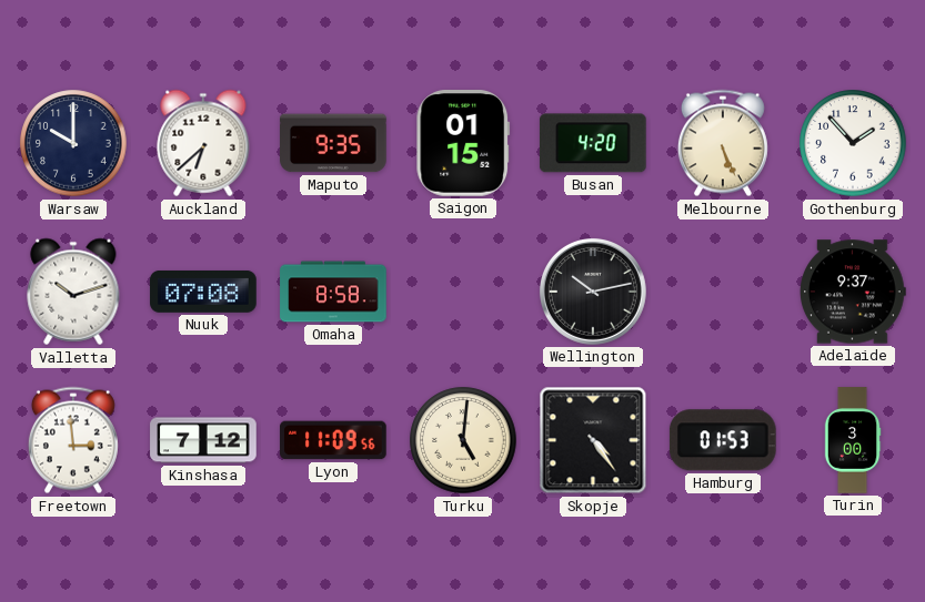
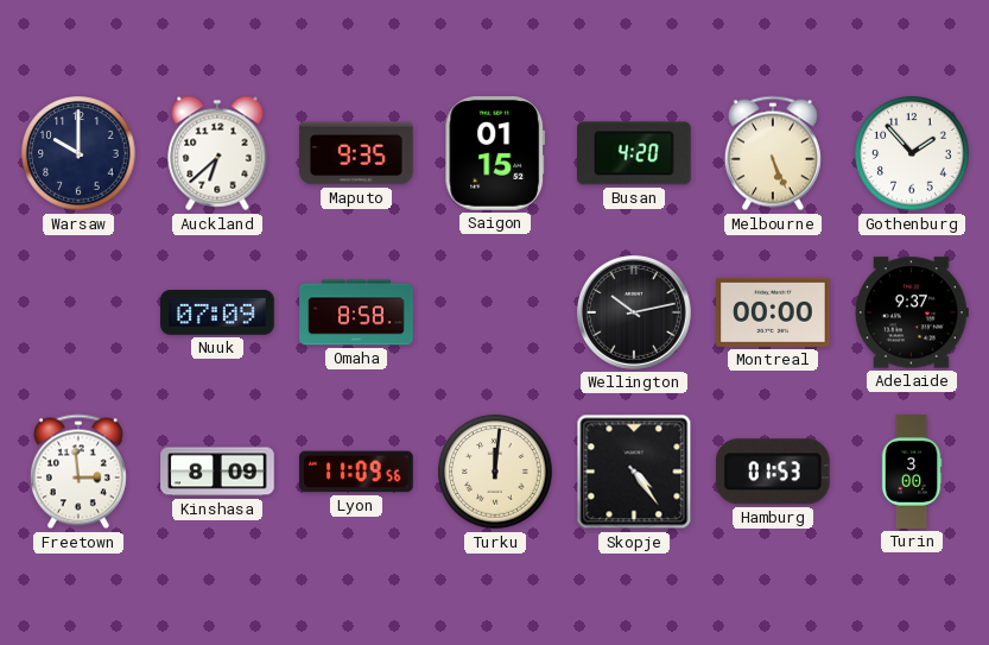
Valletta: 10:12 -> none (73, 292)
Nuuk: 07:08 -> 07:09 (217, 312)
Montreal: none -> 00:00 (773, 312)
Kinshasa: 7:12 -> 8:09 (217, 472)
Turku: 5:01 -> 12:01 (495, 472)
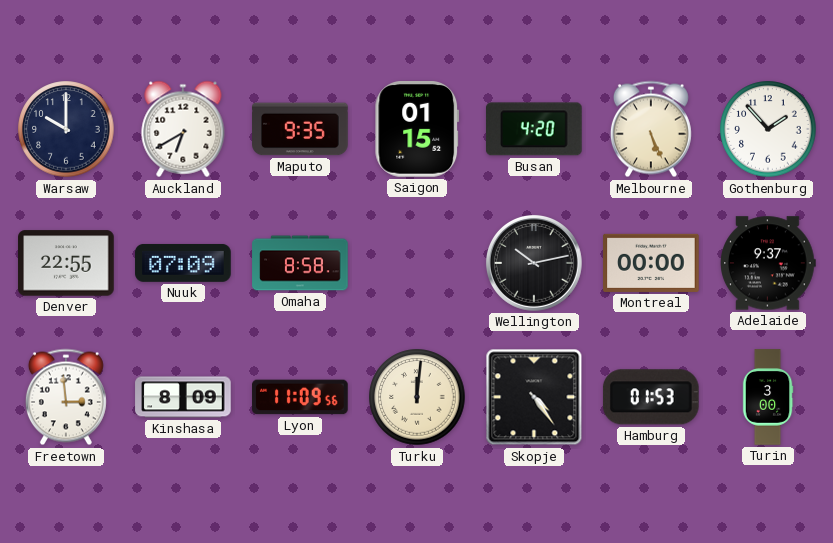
Auckland: 6:38 -> 6:40 (183, 129)
Denver: none -> 22:55 (66, 263)
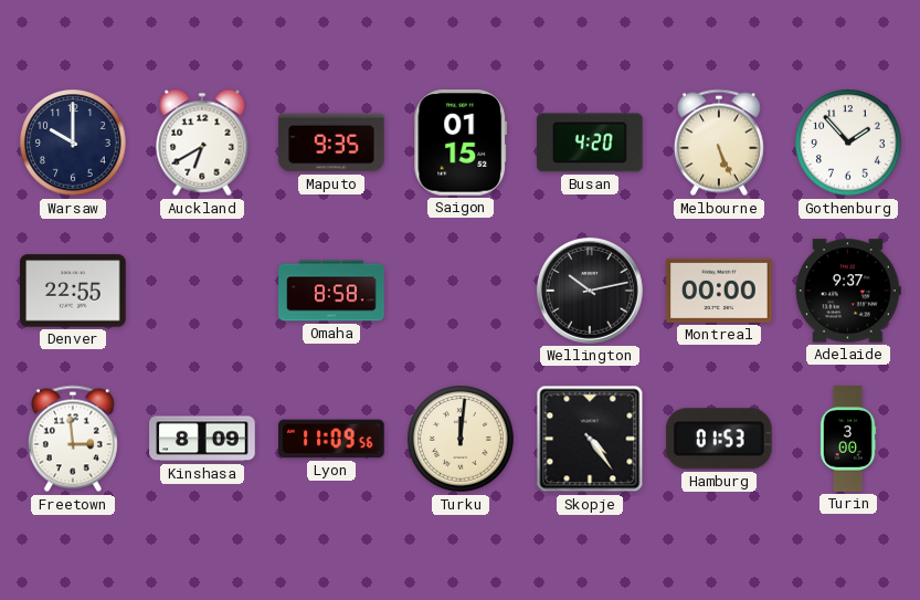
Nuuk: 07:09 -> none (183, 263)
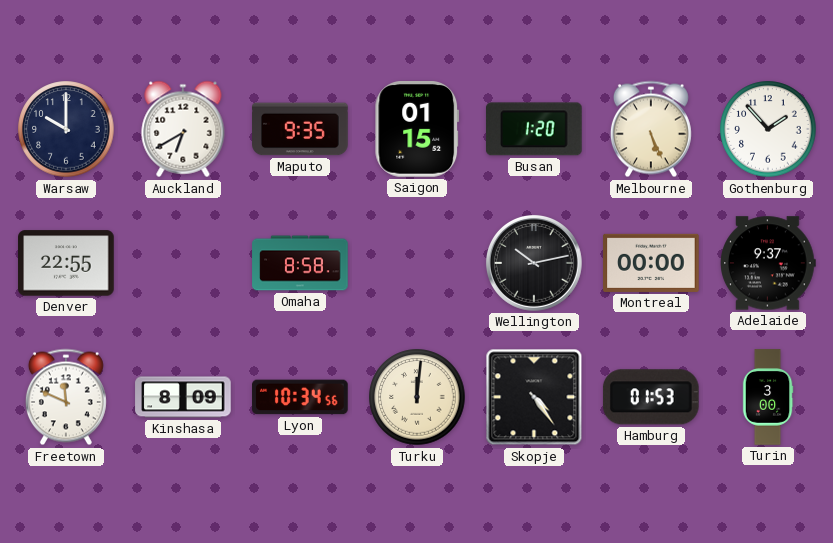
Busan: 4:20 -> 1:20 (534, 129)
Freetown: 2:59 -> 11:49 (66, 397)
Lyon: 11:09 -> 10:34 (300, 397)
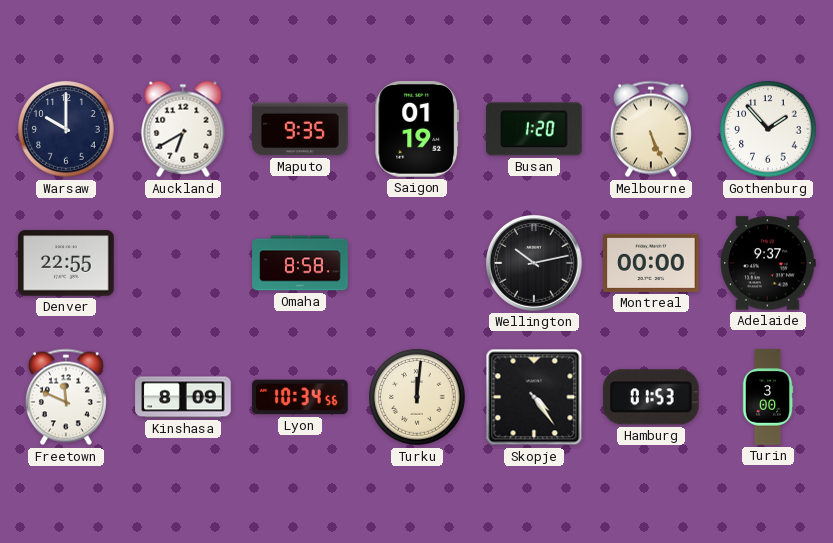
Saigon: 01:15 -> 01:19 (417, 130)
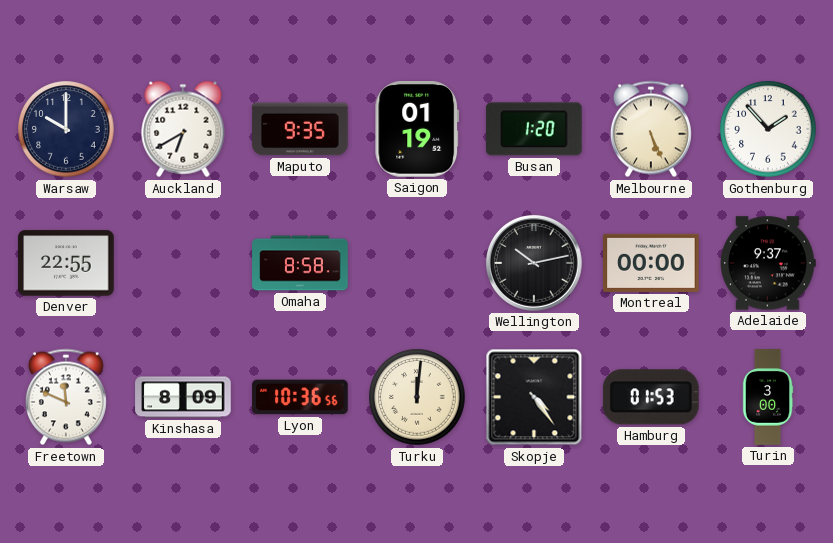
Lyon: 10:34 -> 10:36 (300, 397)
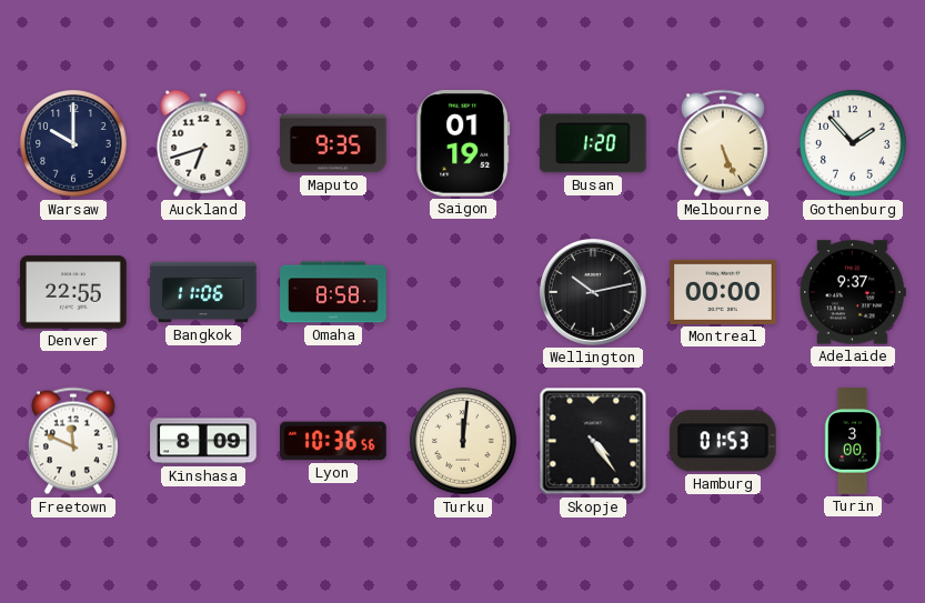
Auckland: 6:40 -> 6:42 (203, 143)
Bangkok: none -> 11:06 (203, 292)
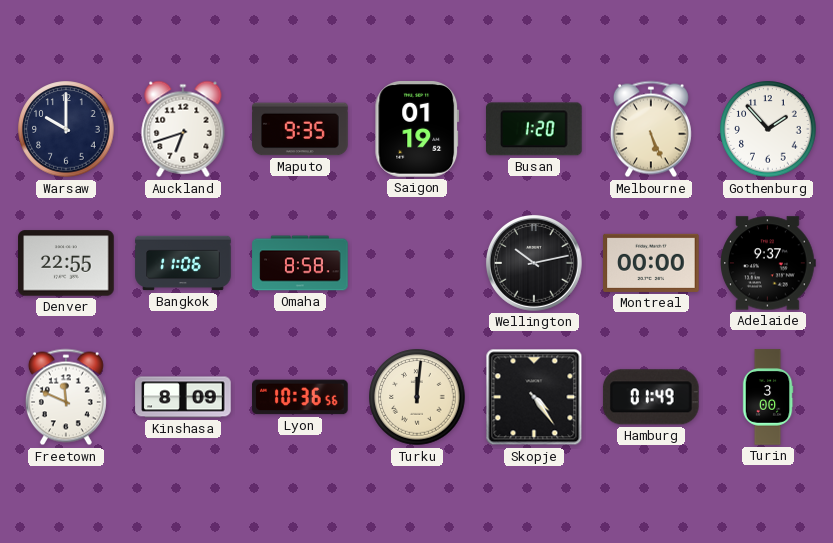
Hamburg: 01:53 -> 01:49 (651, 397)
